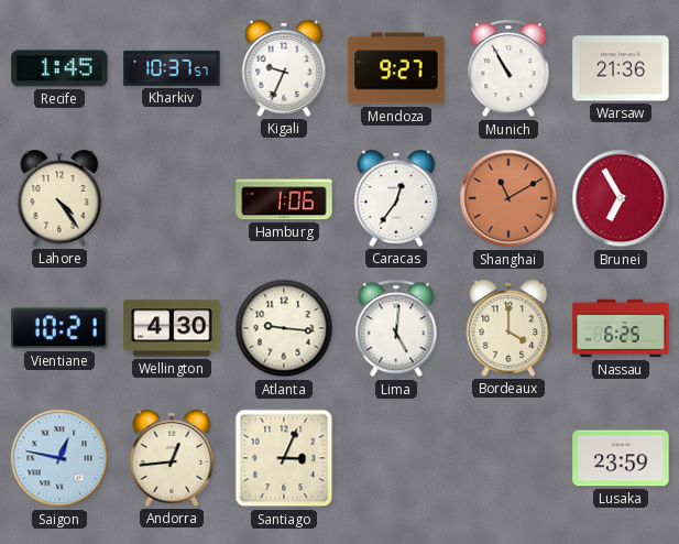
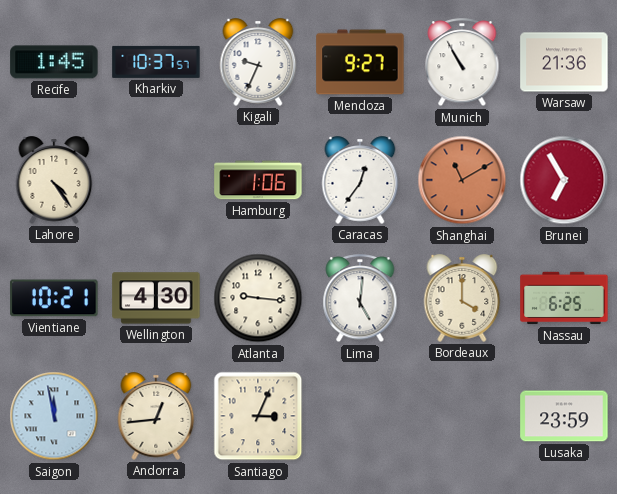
Saigon: 12:47 -> 11:58 (54, 416)
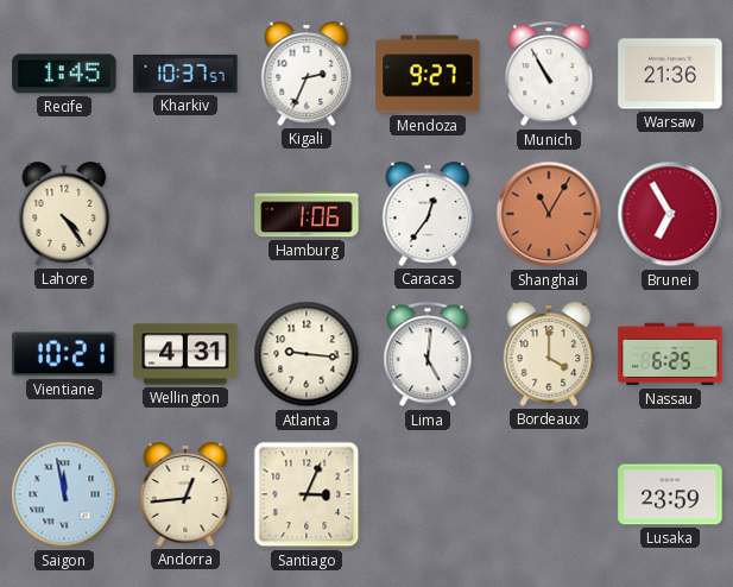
Kigali: 9:34 -> 2:34 (307, 74)
Shanghai: 11:10 -> 11:05 (549, 214)
Wellington: 4:30 -> 4:31 (185, 354)
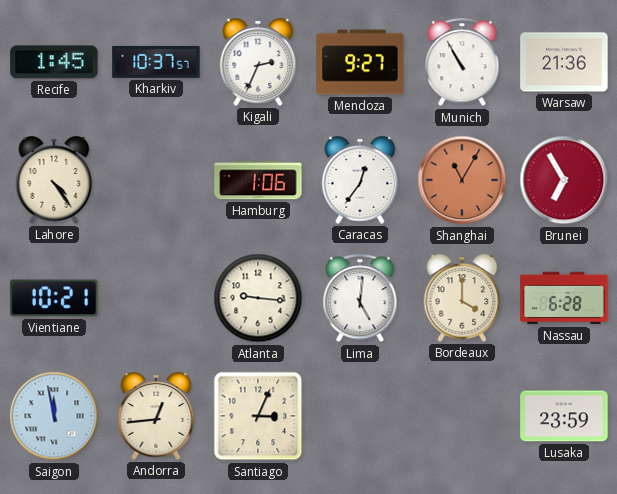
Wellington: 4:31 -> none (185, 354)
Nassau: 6:25 -> 6:28 (564, 298)
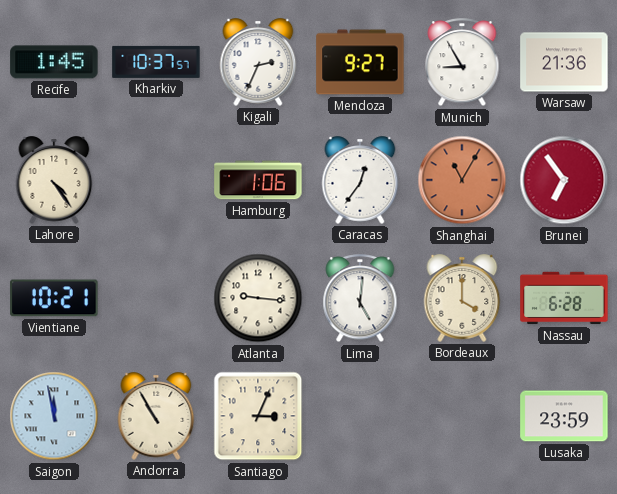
Munich: 10:55 -> 8:55 (462, 63)
Brunei: 6:55 -> 6:54 (564, 180)
Andorra: 12:44 -> 10:55 (156, 416)
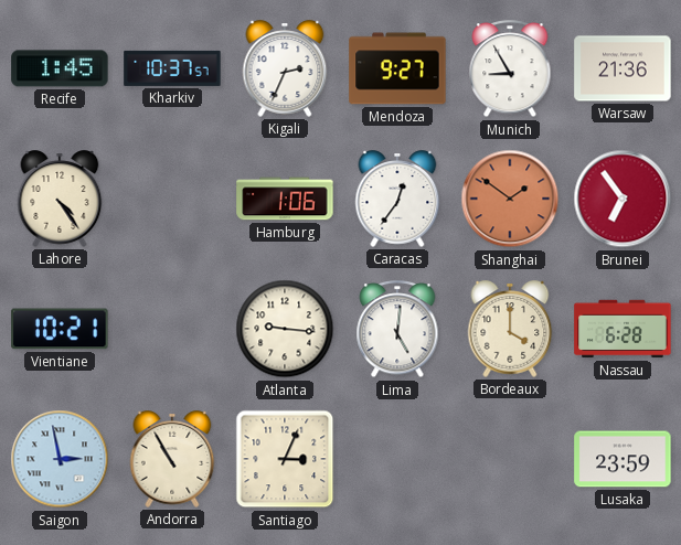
Shanghai: 11:05 -> 1:51 (510, 199)
Saigon: 11:58 -> 2:58 (60, 459)
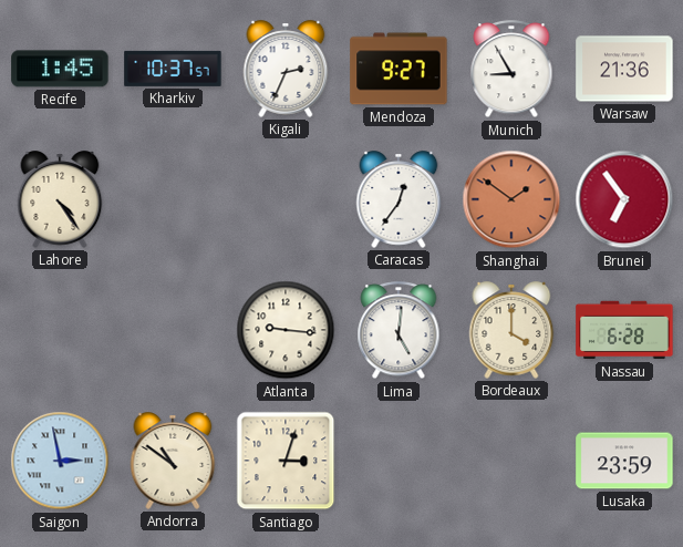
Hamburg: 1:06 -> none (285, 199)
Vientiane: 10:21 -> none (60, 329)
Andorra: 10:55 -> 10:51 (173, 461)
Santiago: 3:04 -> 3:03 (286, 461)
